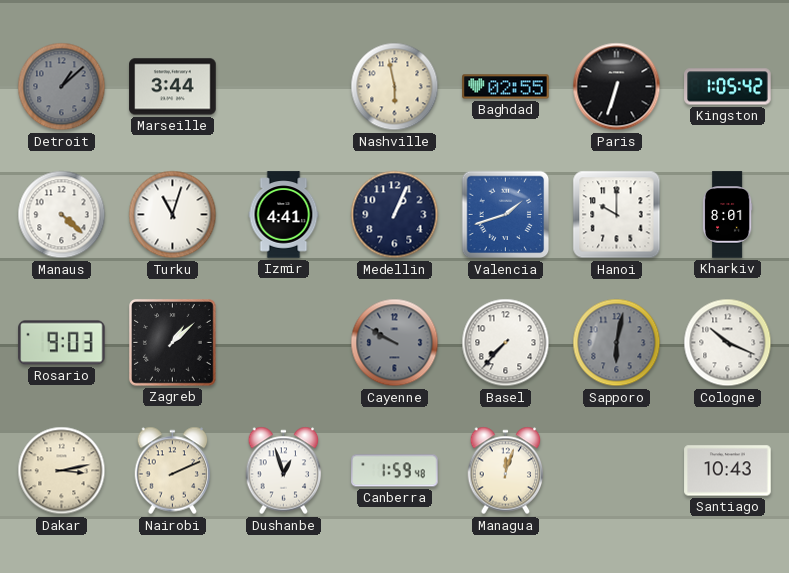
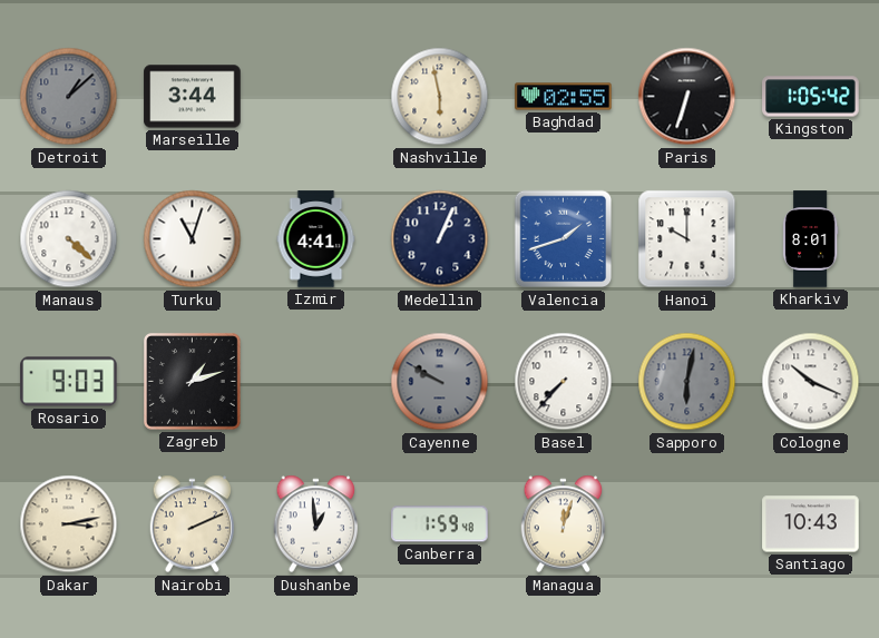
Zagreb: 1:08 -> 1:12 (193, 382)
Dushanbe: 12:57 -> 12:59 (316, 524)
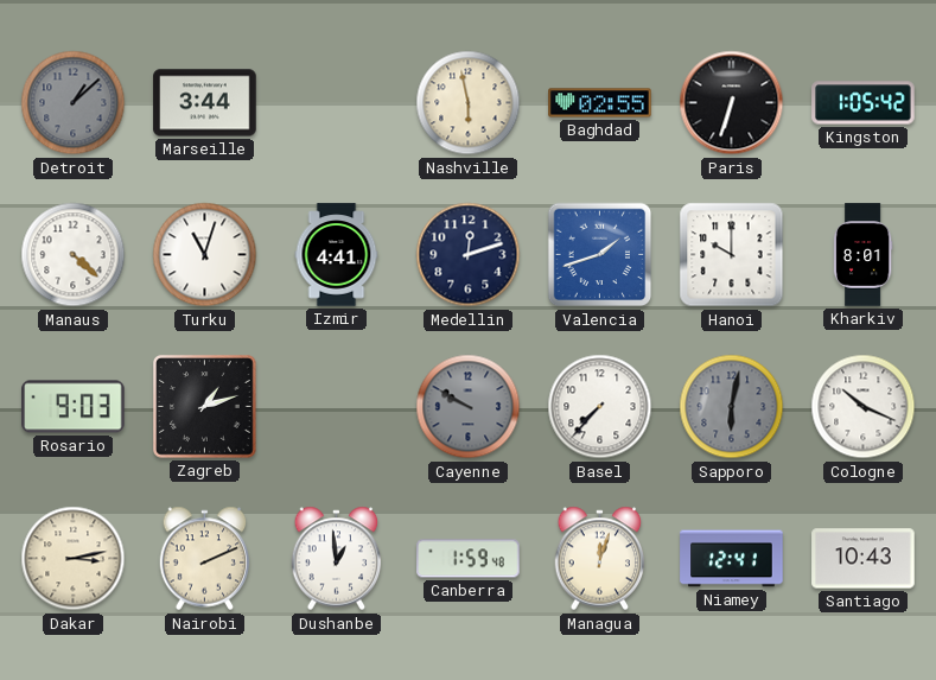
Medellin: 1:04 -> 12:12 (469, 255)
Niamey: none -> 12:41 (732, 559)
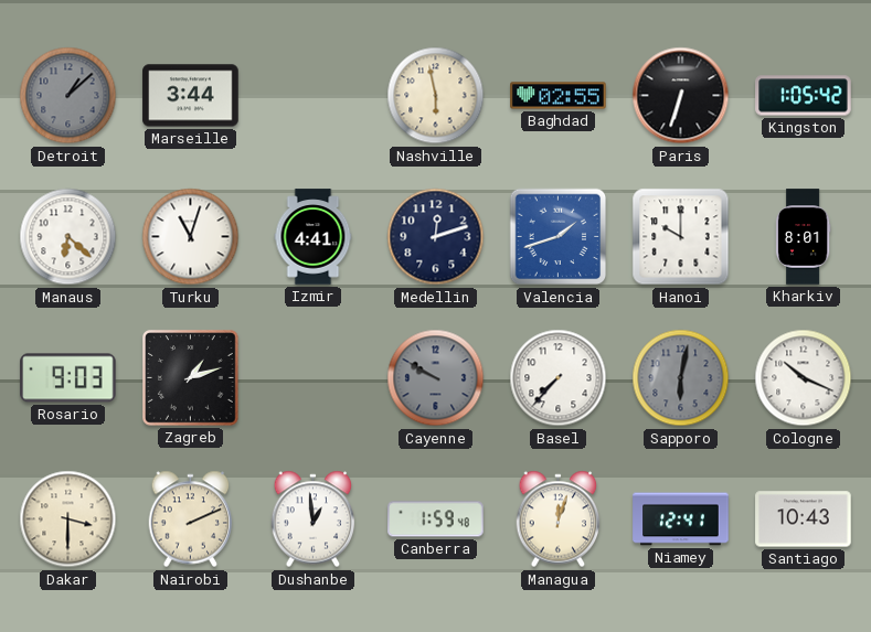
Manaus: 4:22 -> 6:22 (68, 237)
Dakar: 3:13 -> 3:30 (68, 519)
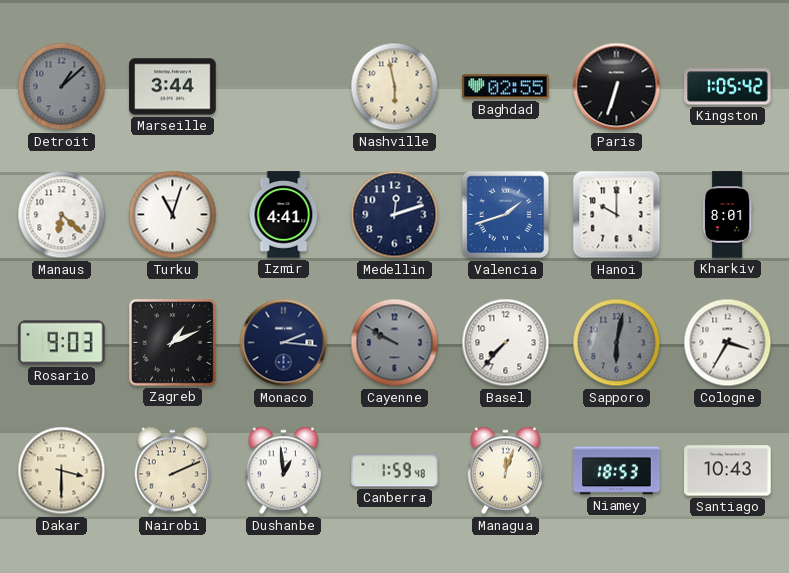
Zagreb: 1:12 -> 1:11 (173, 343)
Monaco: none -> 2:16 (284, 343)
Cologne: 10:19 -> 3:35 (728, 343)
Niamey: 12:41 -> 18:53 (617, 471)
